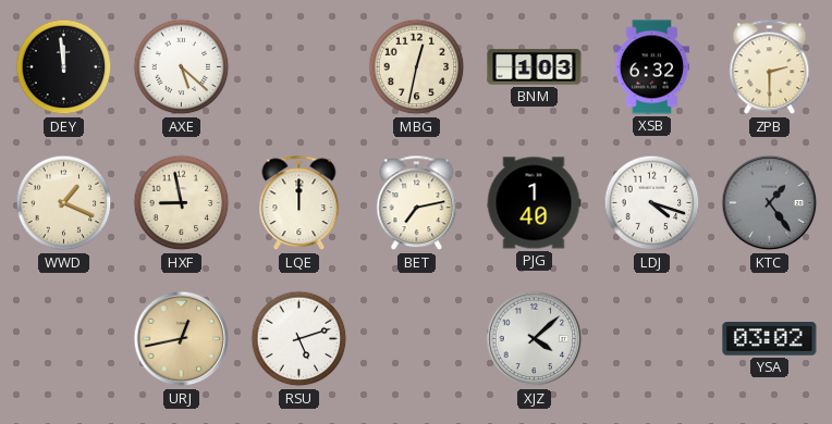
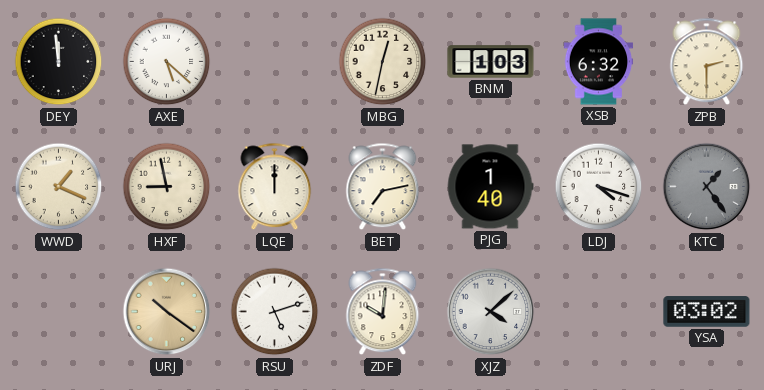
URJ: 12:43 -> 10:21 (167, 312)
ZDF: none -> 10:01 (383, 312)
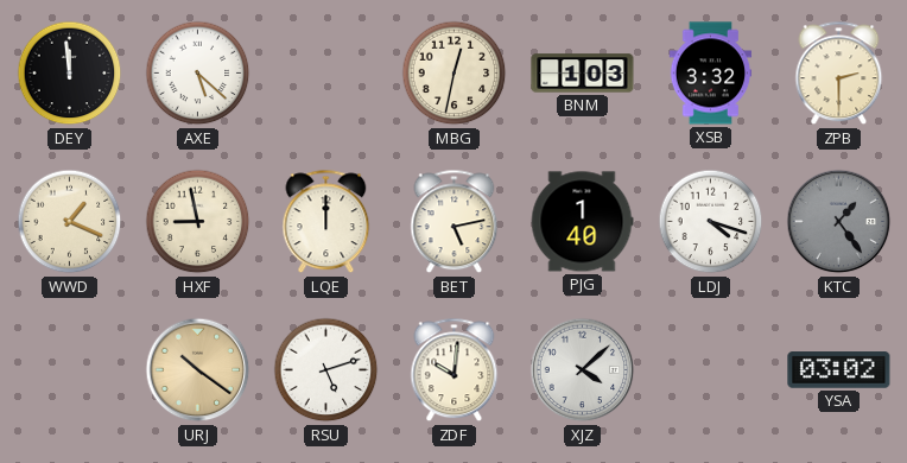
XSB: 6:32 -> 3:32 (711, 74)
BET: 7:13 -> 5:13 (455, 222)
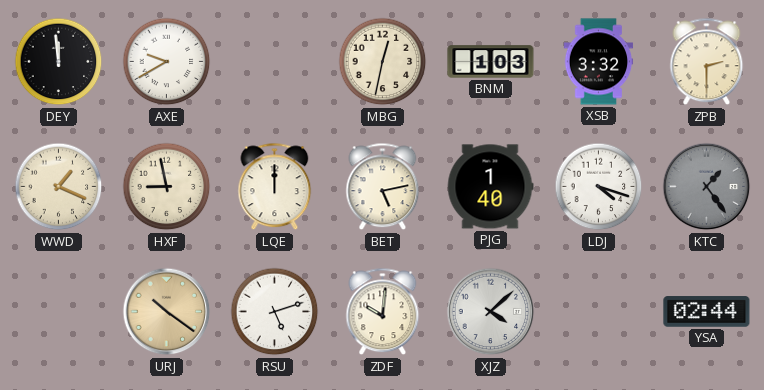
AXE: 5:22 -> 9:40 (167, 62)
YSA: 03:02 -> 02:44 (707, 312)
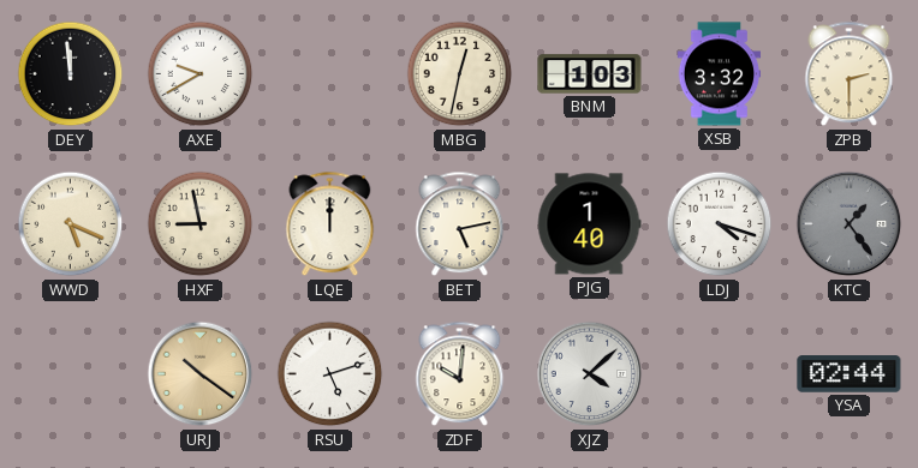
WWD: 1:19 -> 5:19 (71, 224)
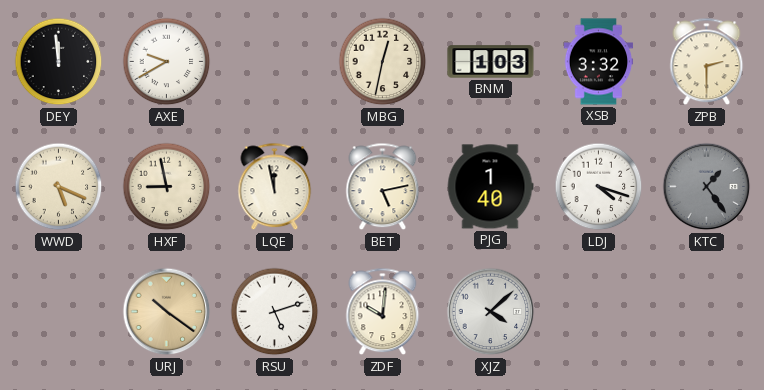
LQE: 12:00 -> 11:58 (275, 187)
YSA: 02:44 -> none (850, 374)
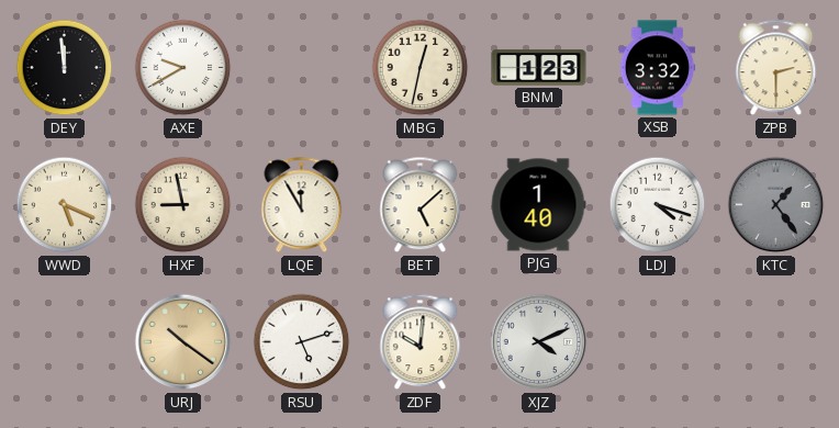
BNM: 1:03 -> 1:23 (539, 68)
LQE: 11:58 -> 11:55 (302, 205)
BET: 5:13 -> 5:08 (421, 205)
XJZ: 4:08 -> 4:11 (539, 342)
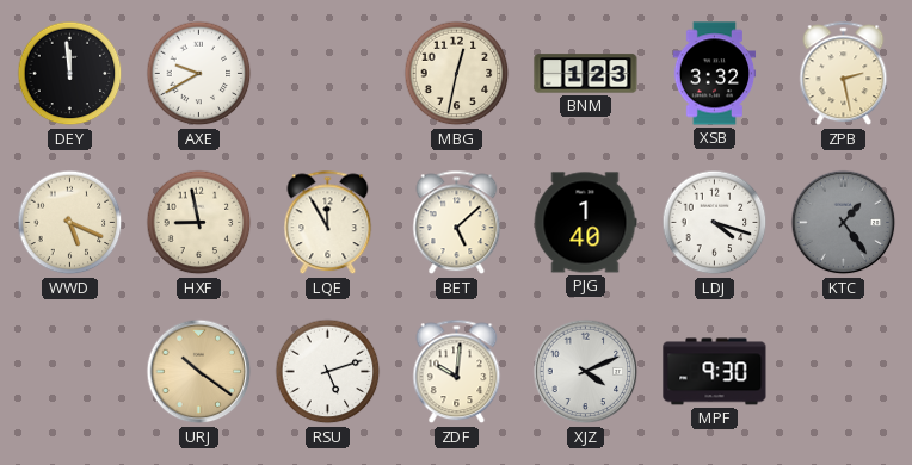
ZPB: 2:30 -> 2:28 (844, 74)
MPF: none -> 9:30 (715, 372)
